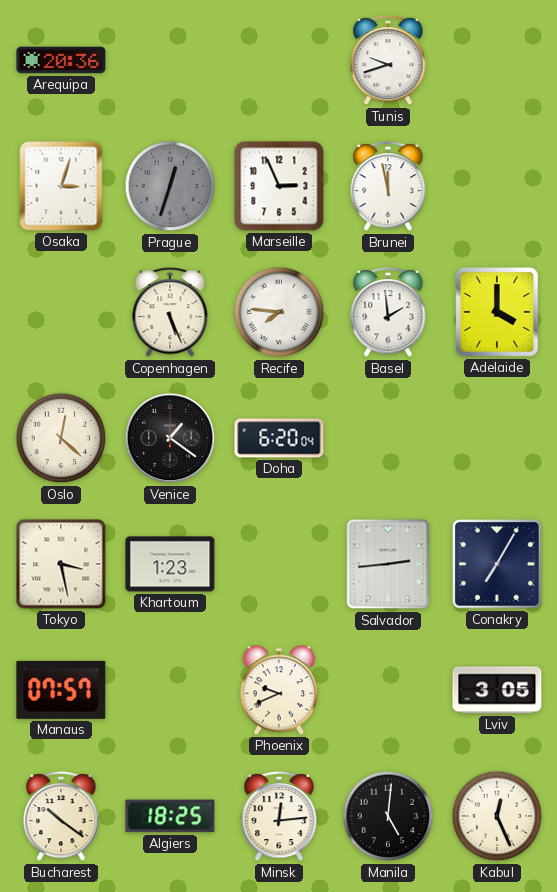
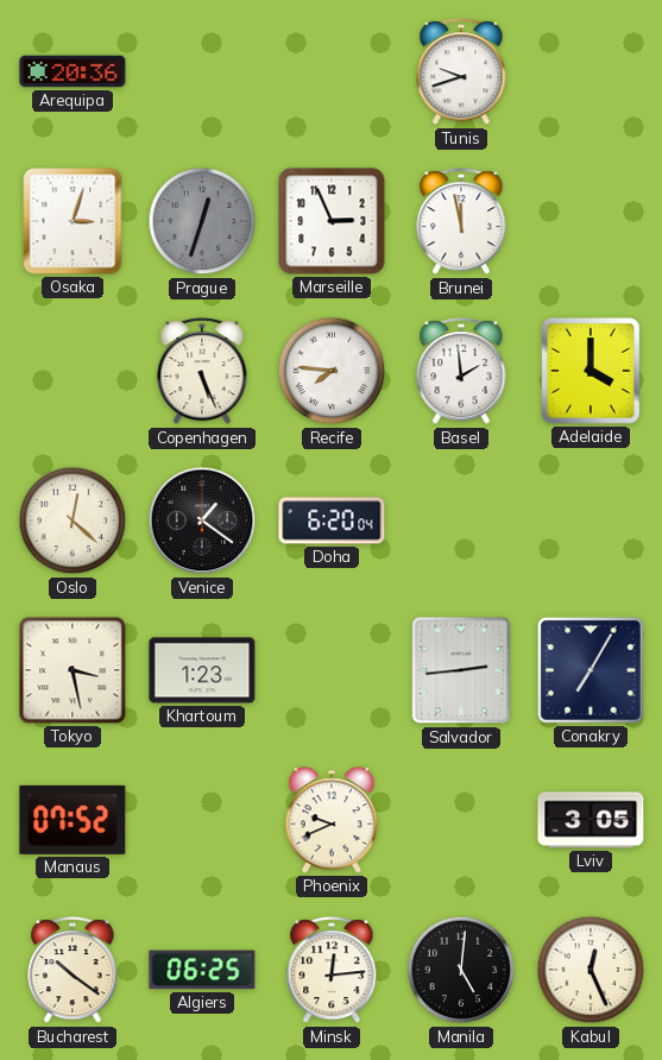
Manaus: 07:57 -> 07:52 (72, 820)
Algiers: 18:25 -> 06:25 (202, 970)
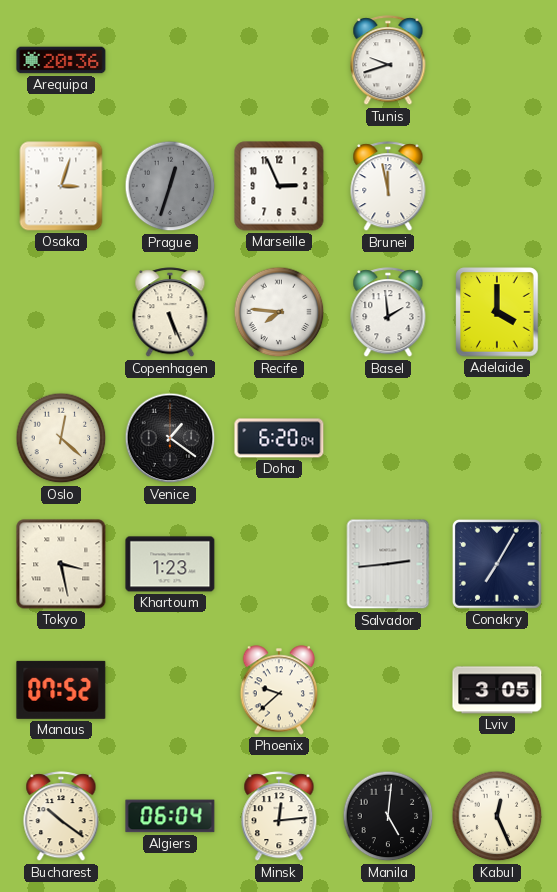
Phoenix: 9:41 -> 9:38 (279, 690)
Algiers: 06:25 -> 06:04 (170, 816)
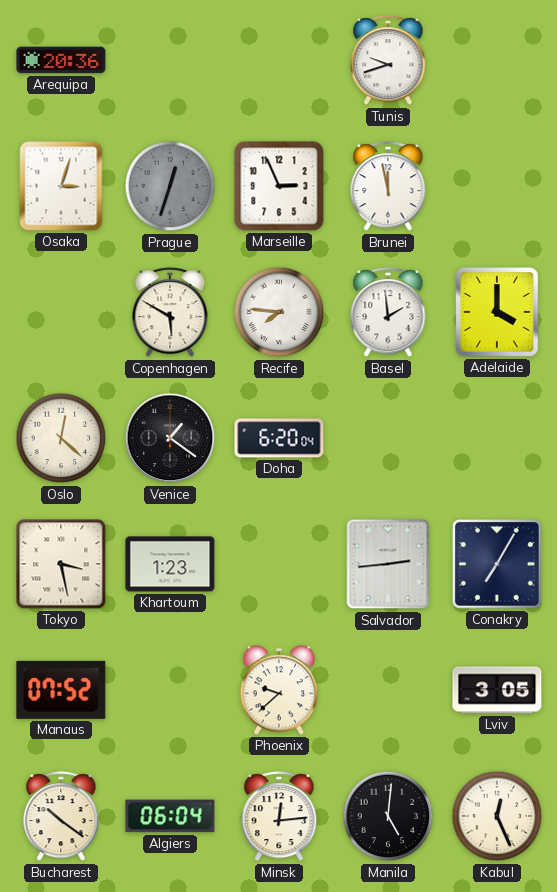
Copenhagen: 5:26 -> 5:50 (170, 313)
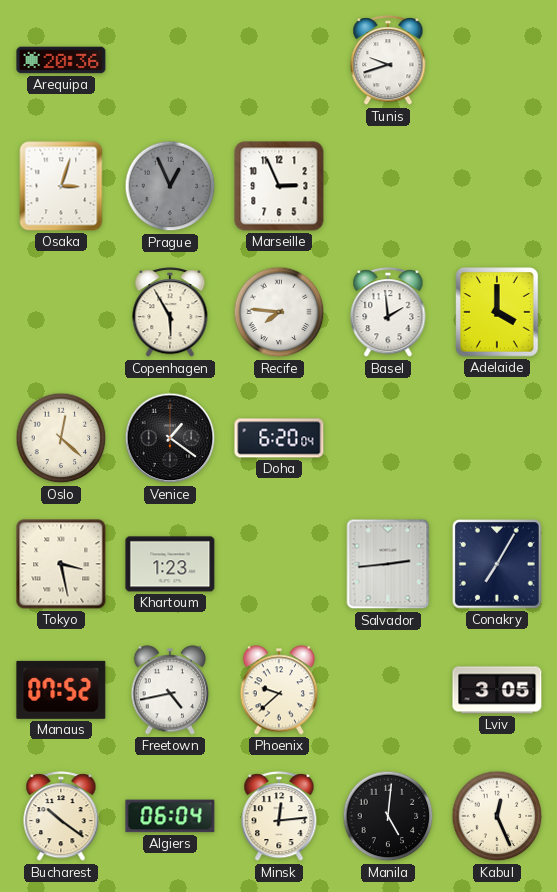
Prague: 12:33 -> 12:56 (170, 186)
Brunei: 11:58 -> none (388, 187)
Copenhagen: 5:50 -> 5:55 (170, 313)
Freetown: none -> 4:43 (170, 690)
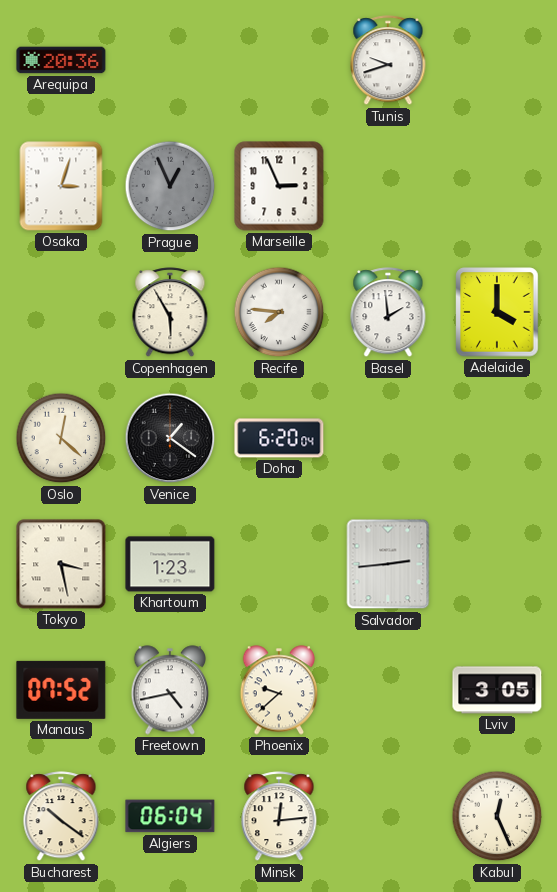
Conakry: 7:05 -> none (497, 564)
Manila: 5:01 -> none (388, 816)
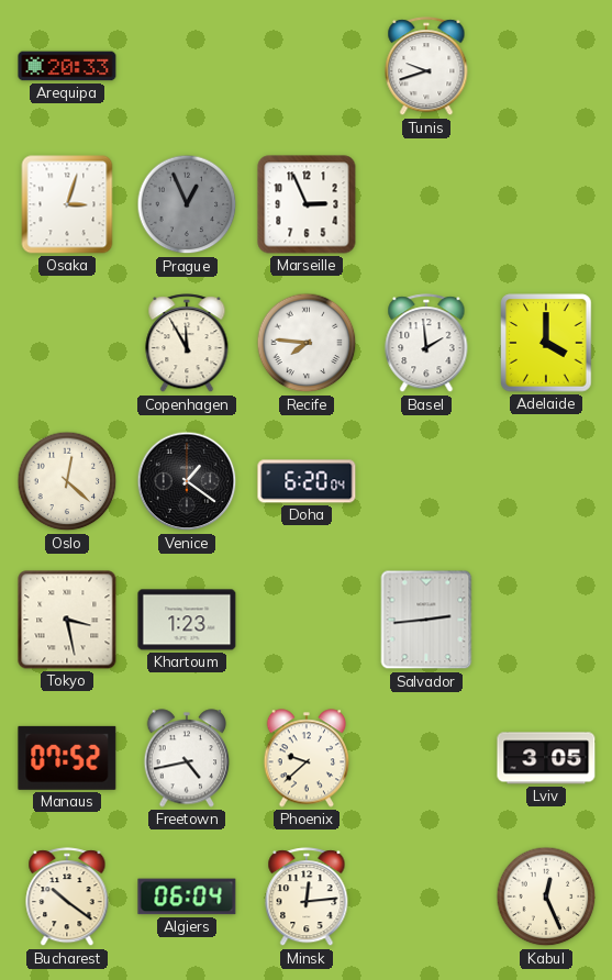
Arequipa: 20:36 -> 20:33 (67, 66)
Copenhagen: 5:55 -> 11:55 (187, 344)
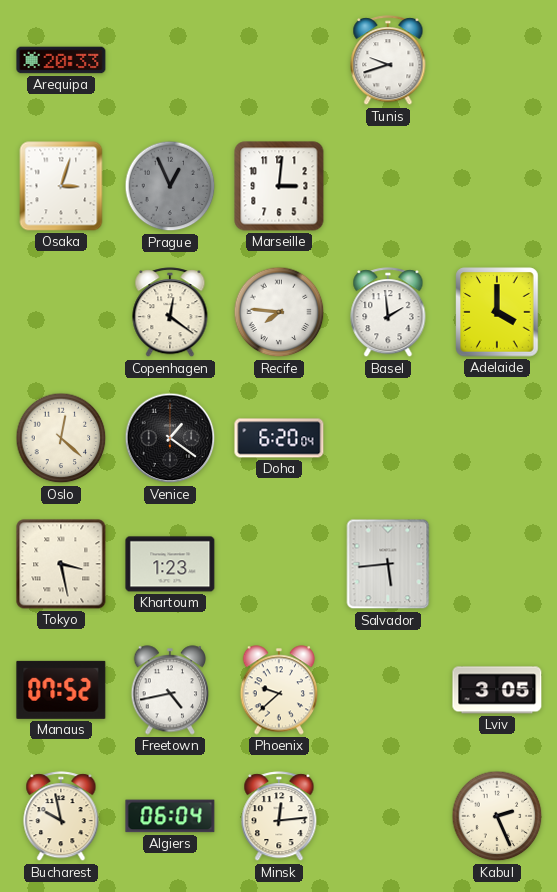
Marseille: 2:56 -> 3:01 (279, 186)
Copenhagen: 11:55 -> 12:21 (170, 313)
Salvador: 2:44 -> 5:44 (388, 564)
Bucharest: 10:21 -> 9:58 (61, 817)
Kabul: 12:26 -> 2:26 (497, 816)
